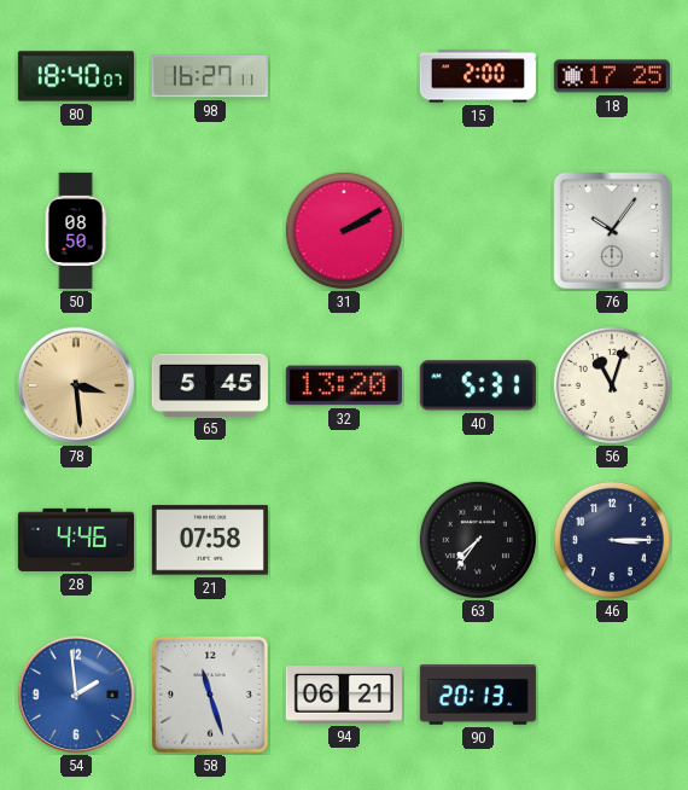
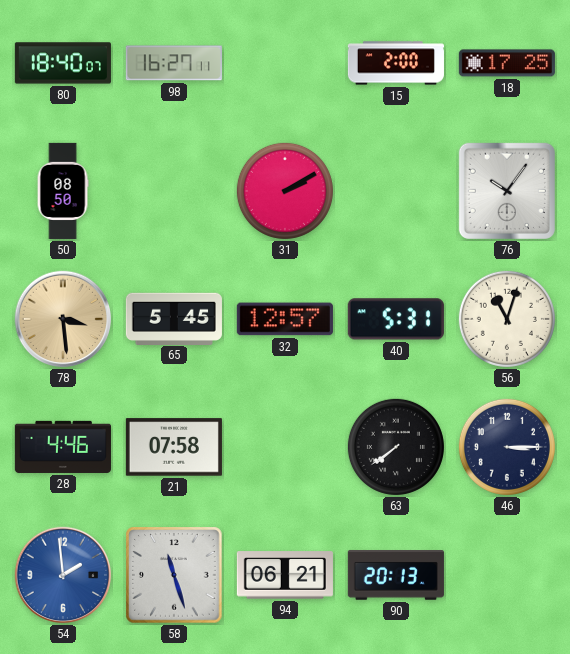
32: 13:20 -> 12:57 (285, 319)
63: 7:36 -> 7:39 (396, 447)
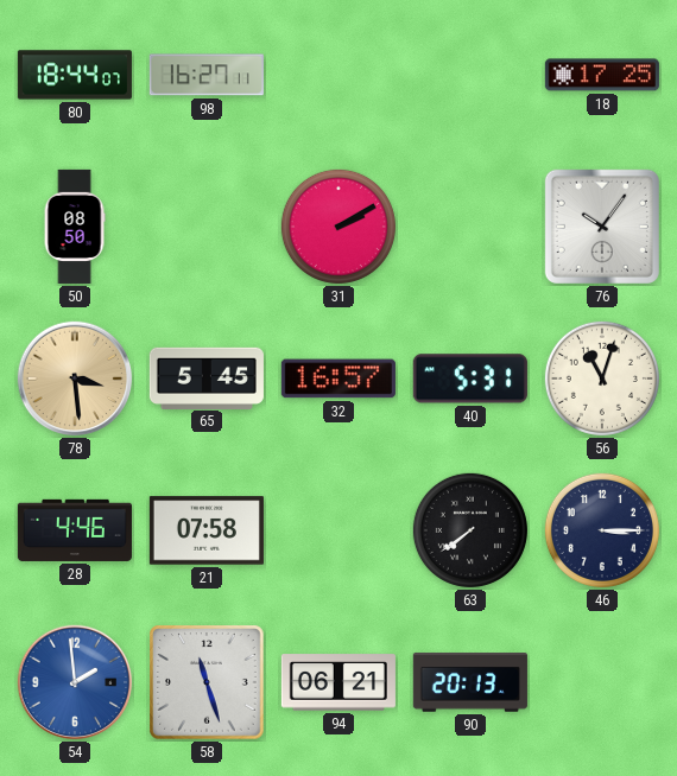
80: 18:40 -> 18:44 (75, 75)
15: 2:00 -> none (396, 63)
32: 12:57 -> 16:57 (338, 379)
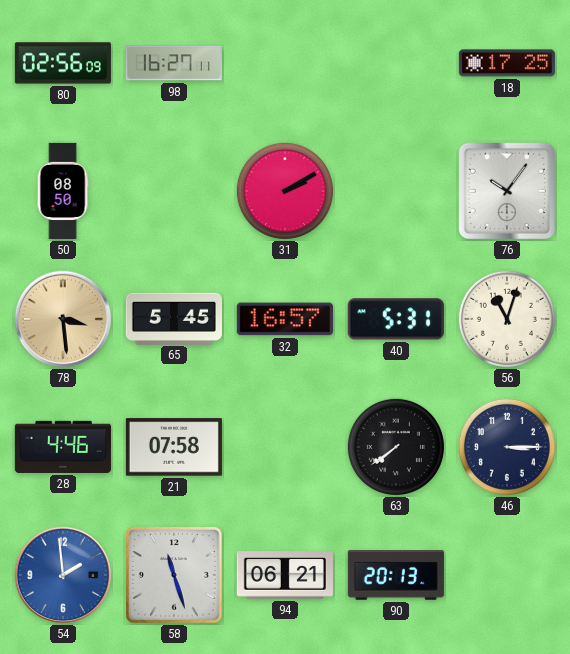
80: 18:44 -> 02:56 (63, 63)
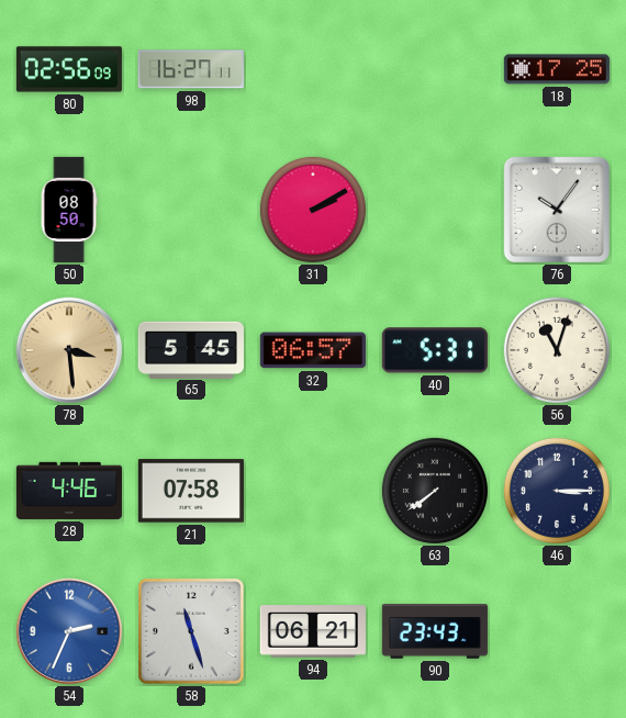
32: 16:57 -> 06:57 (313, 350)
54: 1:59 -> 2:34 (69, 631)
90: 20:13 -> 23:43 (435, 631)
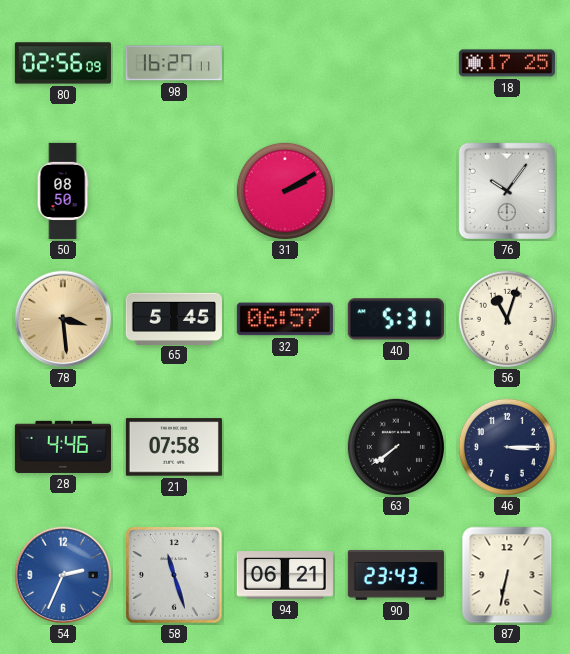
87: none -> 6:32 (507, 575)
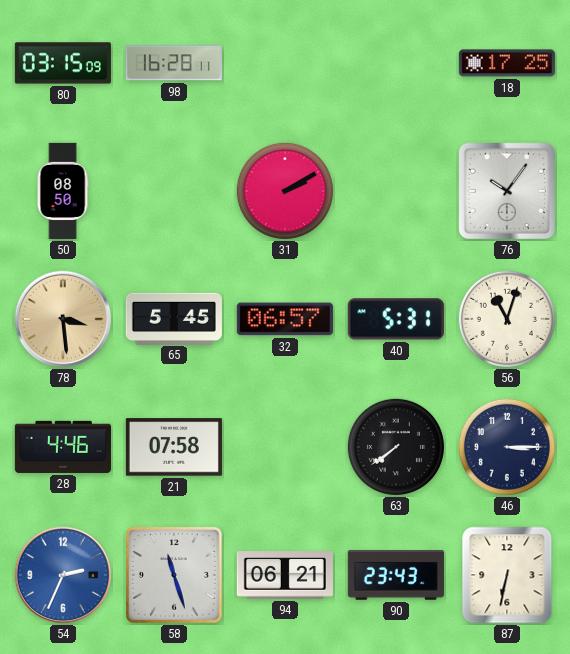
80: 02:56 -> 03:15 (63, 63)
98: 16:27 -> 16:28 (174, 63)
